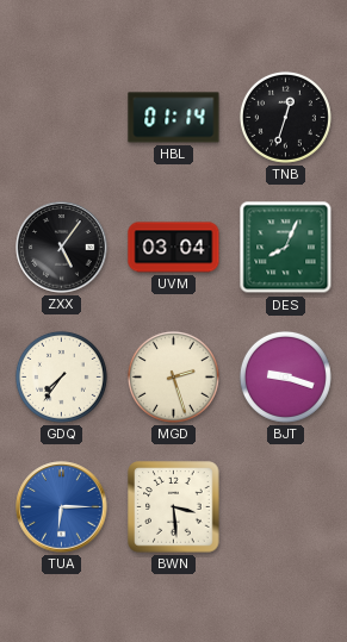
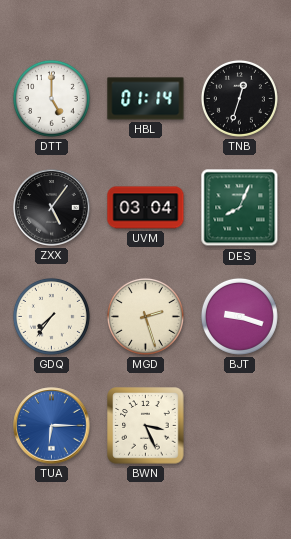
DTT: none -> 5:00 (51, 98)
BWN: 3:29 -> 3:26 (146, 426)
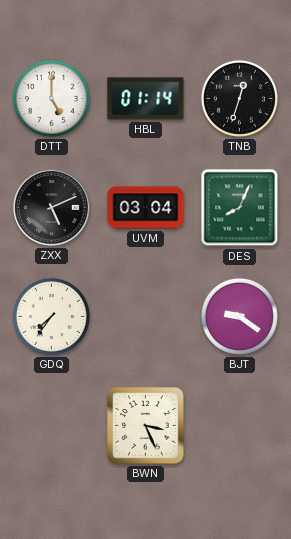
ZXX: 5:06 -> 5:11 (52, 208)
MGD: 2:27 -> none (145, 316)
BJT: 9:18 -> 9:21 (239, 316)
TUA: 6:15 -> none (52, 426)
